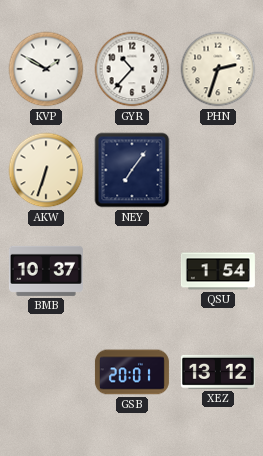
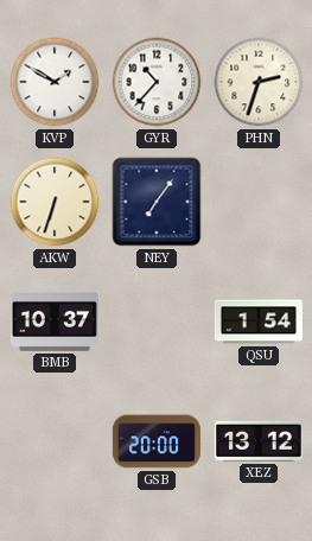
GSB: 20:01 -> 20:00 (157, 441)
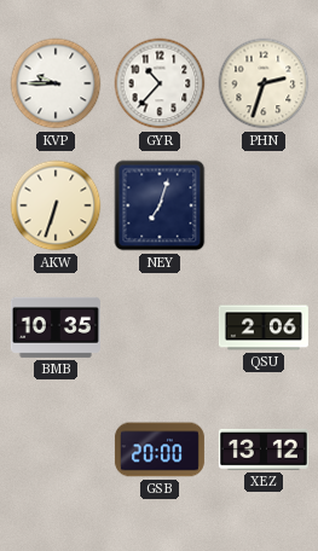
KVP: 1:50 -> 9:45 (56, 83)
NEY: 7:06 -> 7:03 (160, 205)
BMB: 10:37 -> 10:35 (56, 327)
QSU: 1:54 -> 2:06 (264, 327)
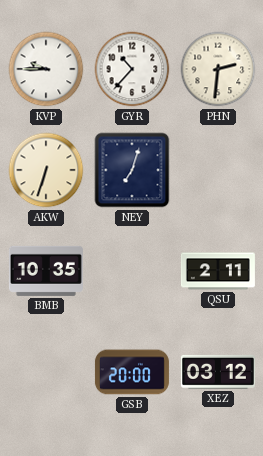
PHN: 2:33 -> 2:31 (218, 69)
QSU: 2:06 -> 2:11 (218, 271)
XEZ: 13:12 -> 03:12 (218, 372)
